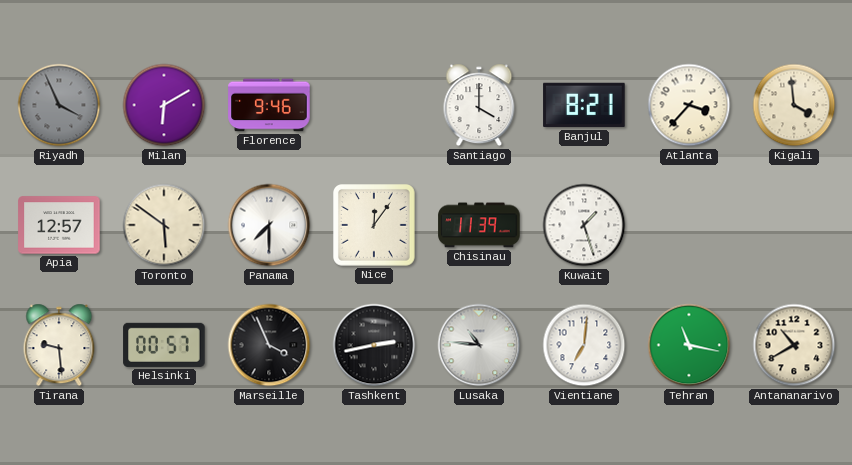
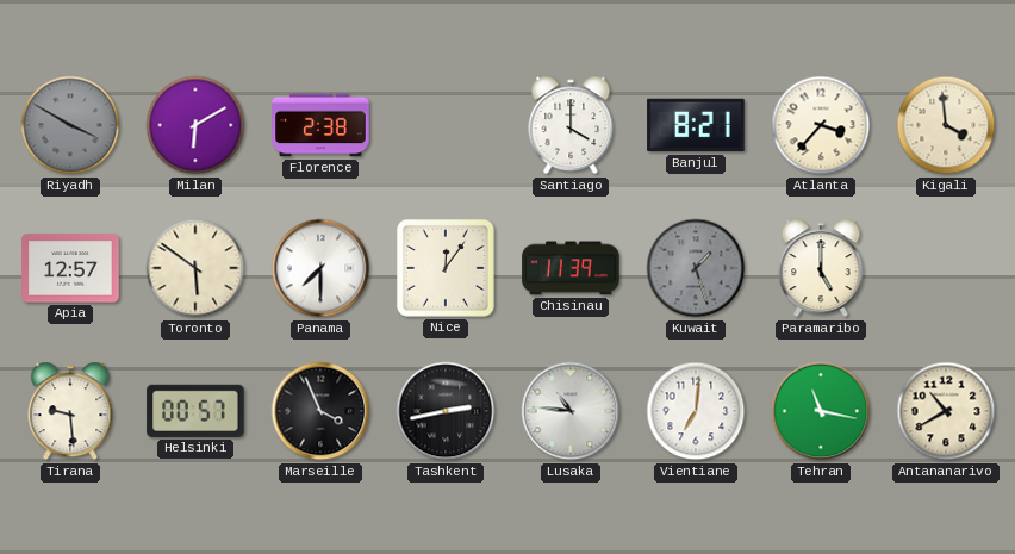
Riyadh: 3:56 -> 3:50 (70, 125)
Florence: 9:46 -> 2:38 (320, 125)
Kuwait dial: white -> grey (696, 268)
Paramaribo: none -> 5:00 (821, 268)
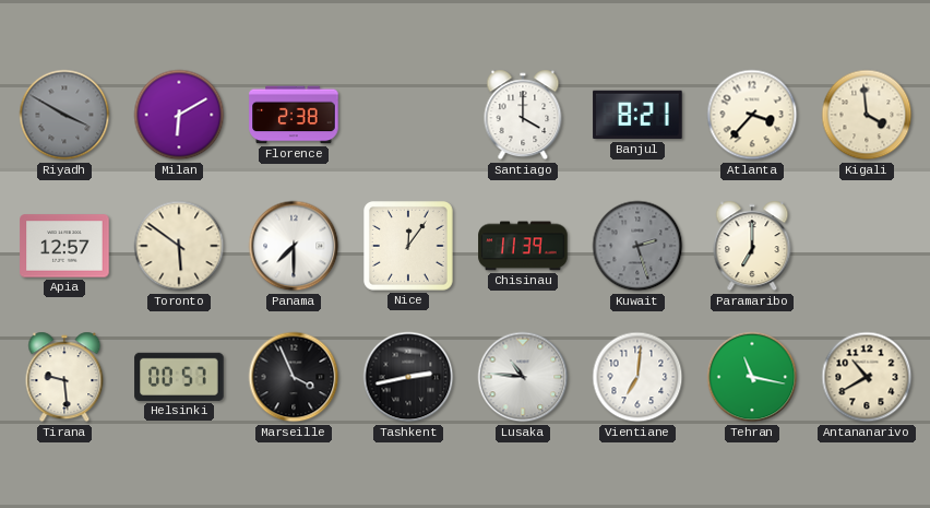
Kuwait: 1:27 -> 2:27 (637, 246)
Paramaribo: 5:00 -> 7:00 (752, 246)
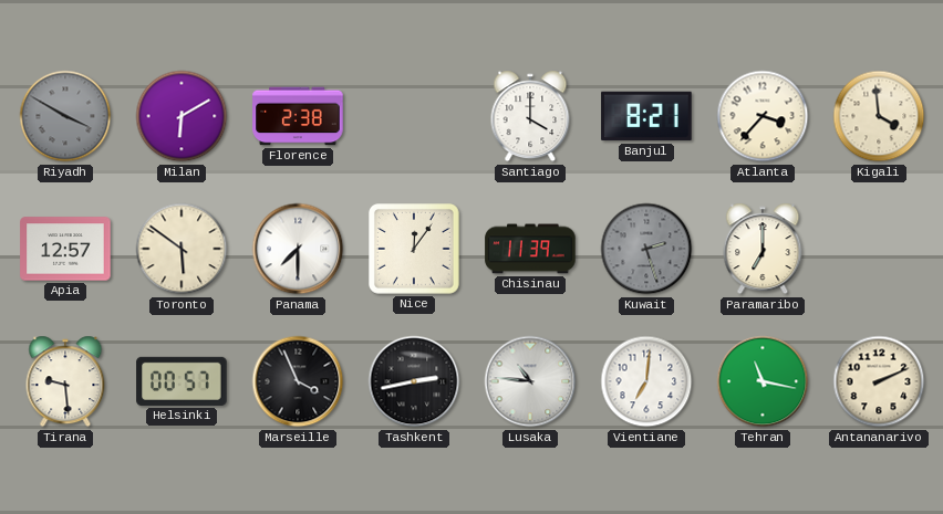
Antananarivo: 10:40 -> 2:11 (879, 381)
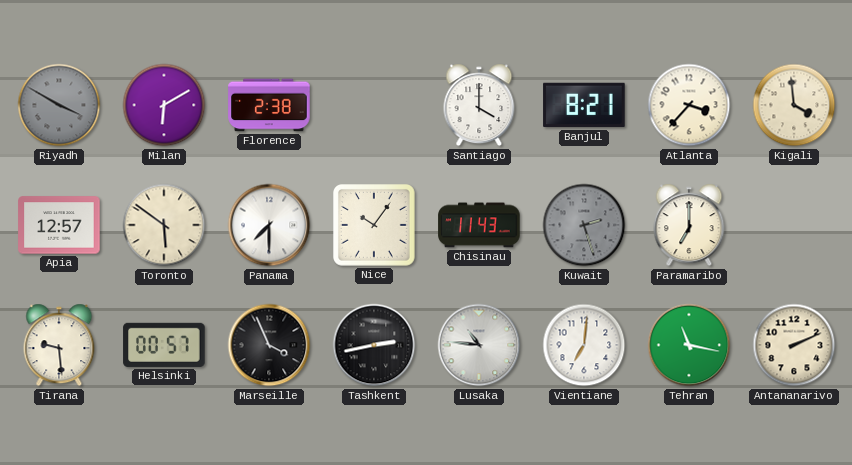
Nice: 12:06 -> 10:06 (375, 226)
Chisinau: 11:39 -> 11:43 (479, 225)
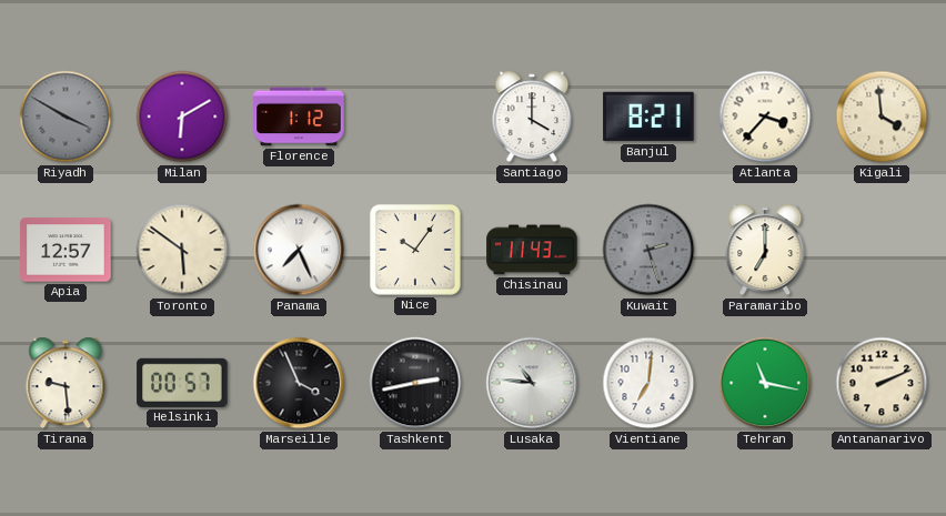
Florence: 2:38 -> 1:12 (299, 117)
Panama: 7:30 -> 7:26 (299, 250)
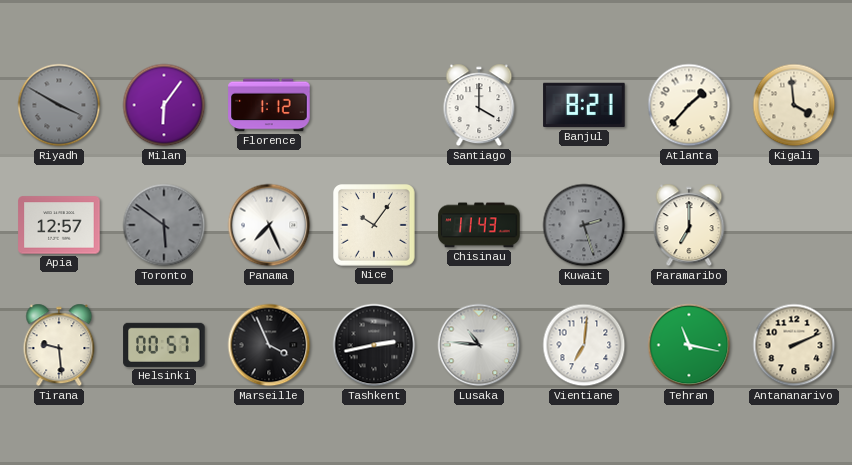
Milan: 6:10 -> 6:06 (164, 105)
Atlanta: 3:37 -> 1:37 (689, 105)
Toronto dial: cream -> grey (164, 225)
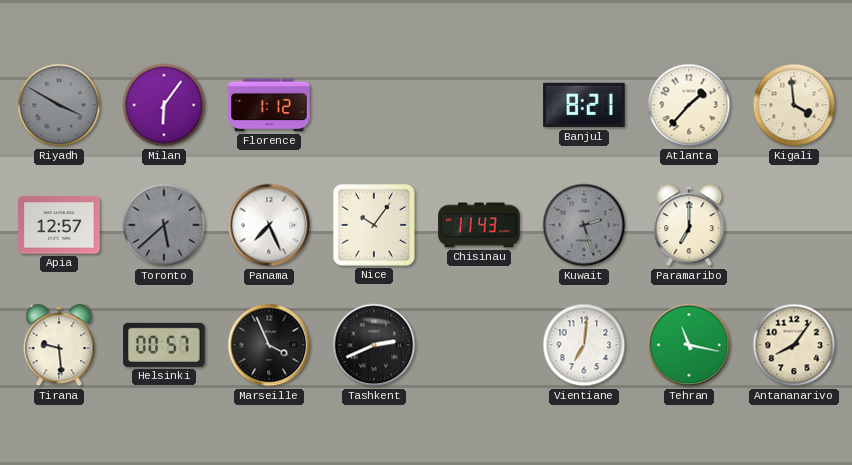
Santiago: 4:00 -> none (479, 105)
Toronto: 5:51 -> 5:38 (164, 225)
Tashkent: 2:43 -> 2:41 (374, 345)
Lusaka: 10:46 -> none (479, 345)
Antananarivo: 2:11 -> 8:06 (794, 345)
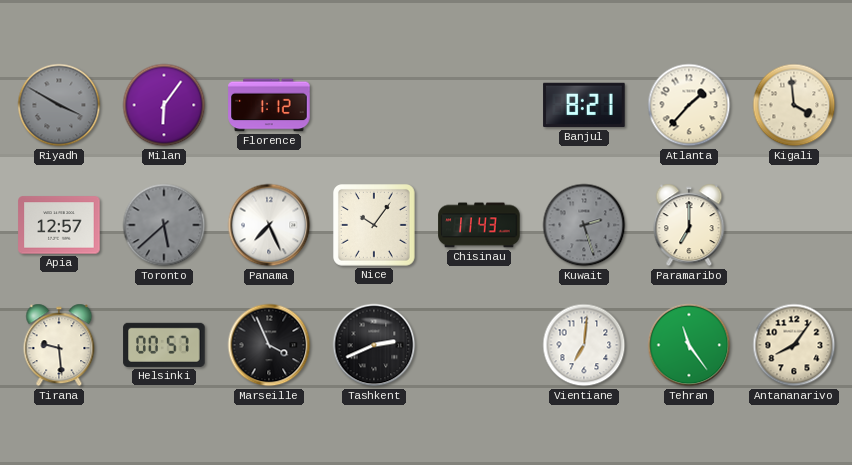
Tehran: 11:17 -> 11:24 (689, 345)
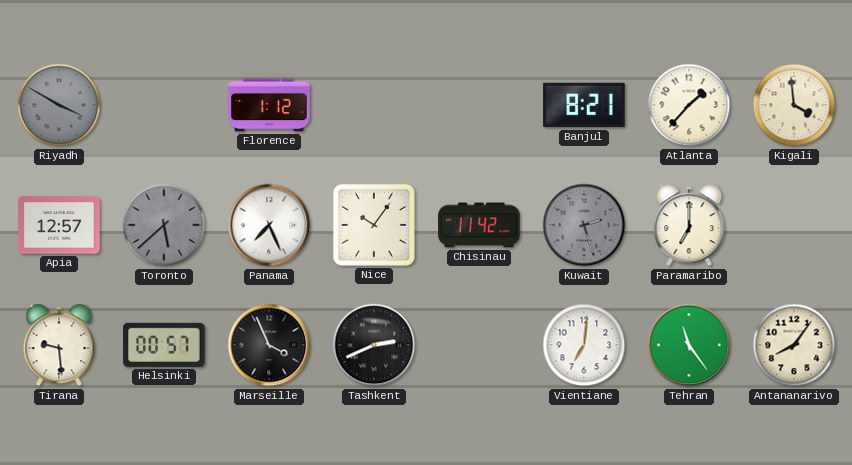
Milan: 6:06 -> none (164, 105)
Chisinau: 11:43 -> 11:42 (479, 225)
